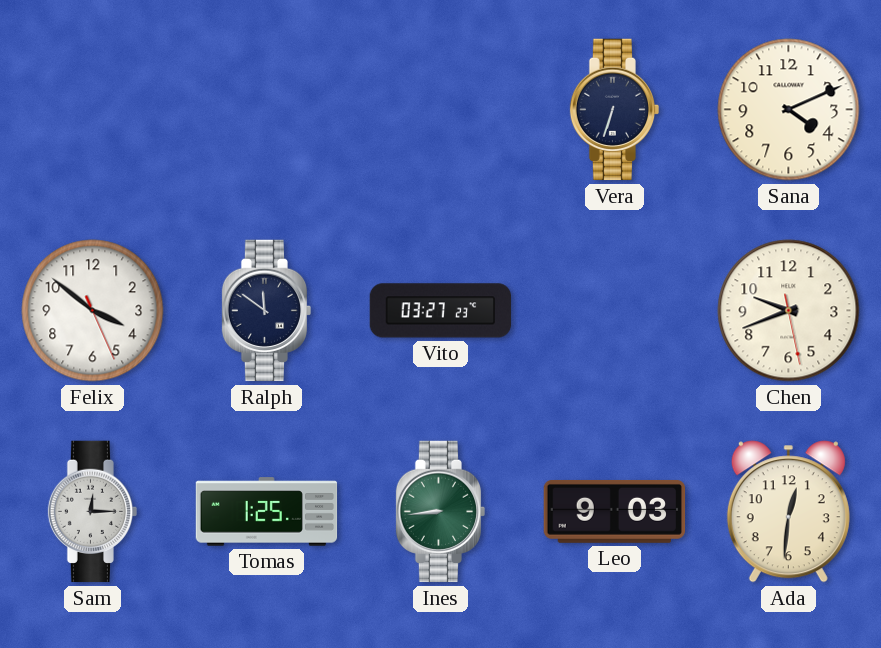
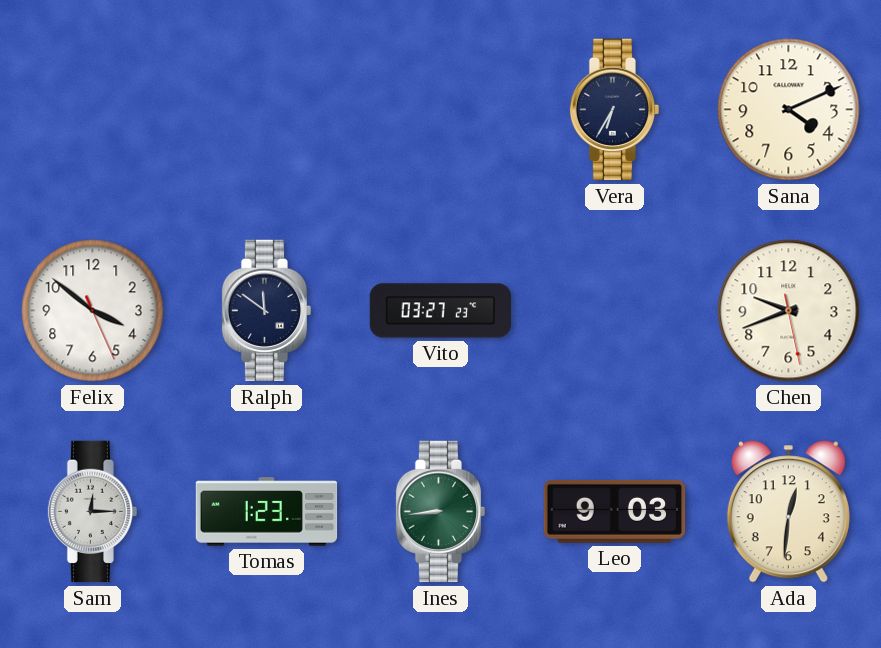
Vera: 6:33 -> 6:35 (615, 110)
Tomas: 1:25 -> 1:23 (267, 512)
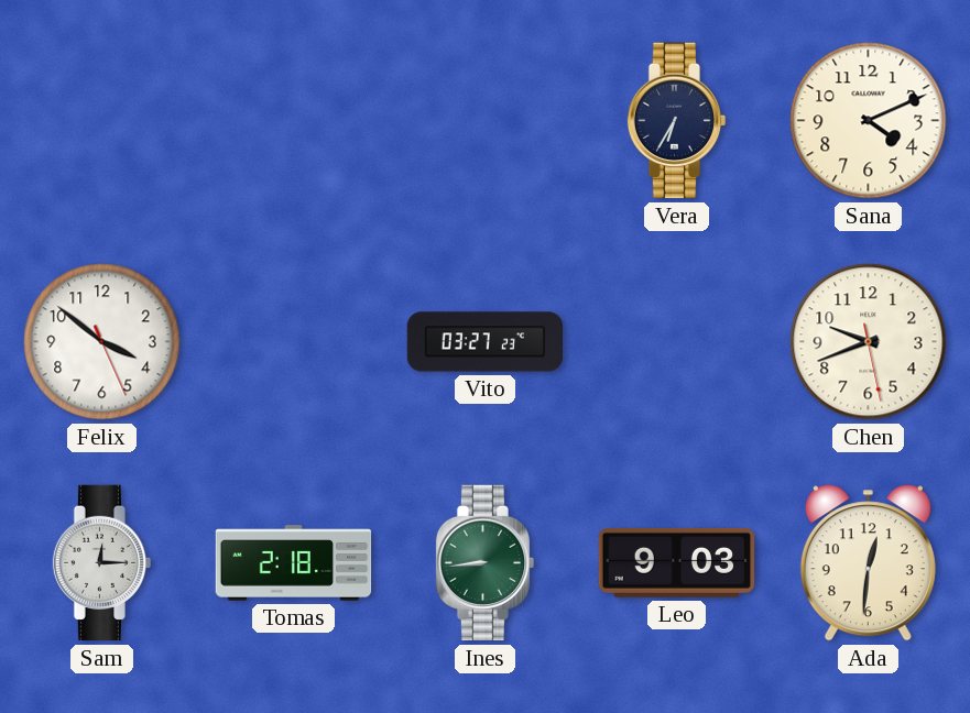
Ralph: 11:51 -> none (267, 311)
Tomas: 1:23 -> 2:18 (294, 563)
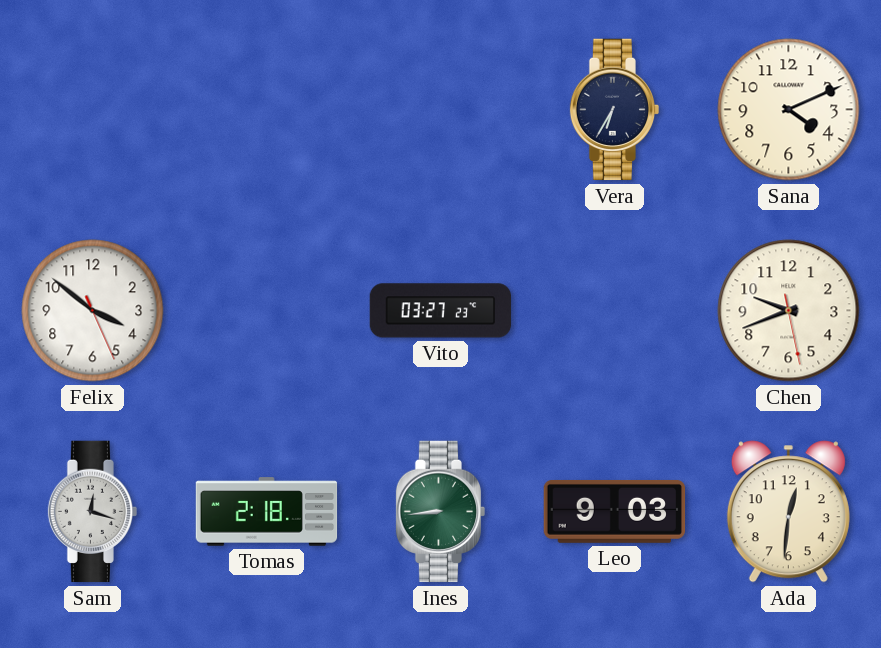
Sam: 12:15 -> 12:18 (93, 512)
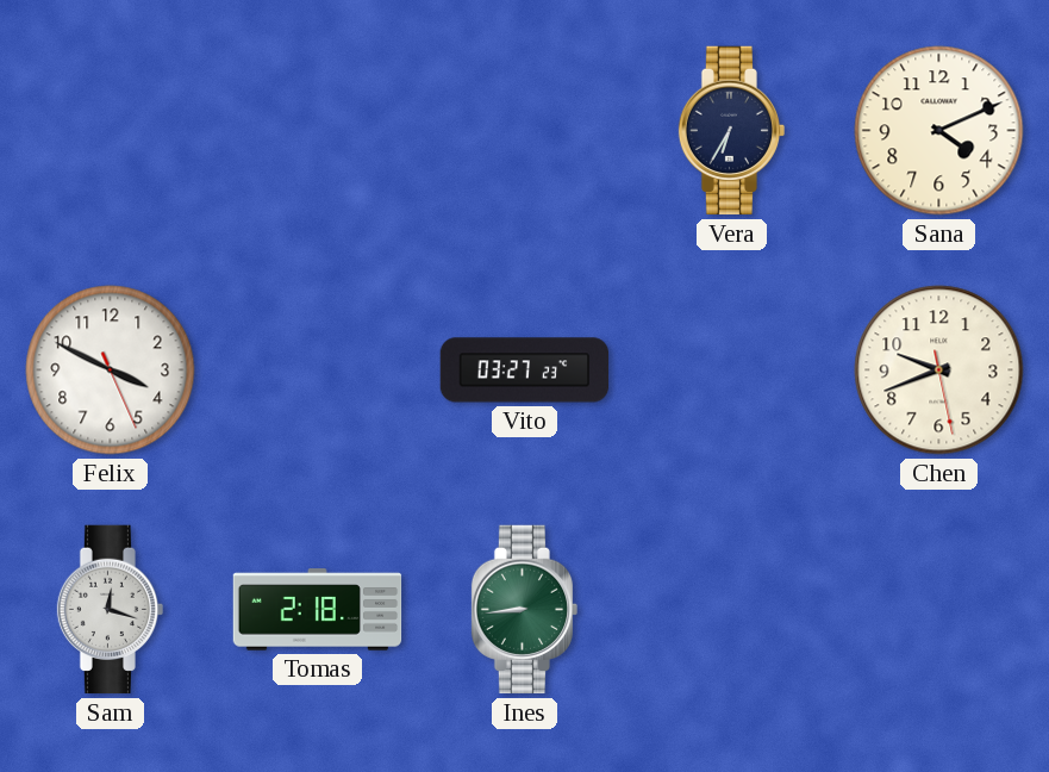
Felix: 3:51 -> 3:49 (111, 371)
Leo: 9:03 -> none (615, 511)
Ada: 12:31 -> none (788, 512)
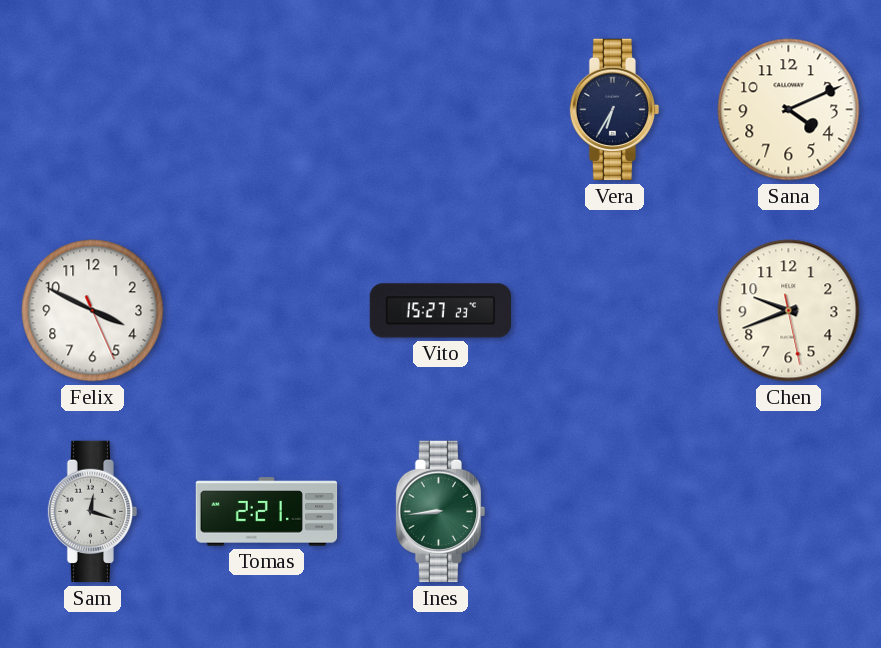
Vito: 03:27 -> 15:27 (441, 311)
Tomas: 2:18 -> 2:21 (267, 512)
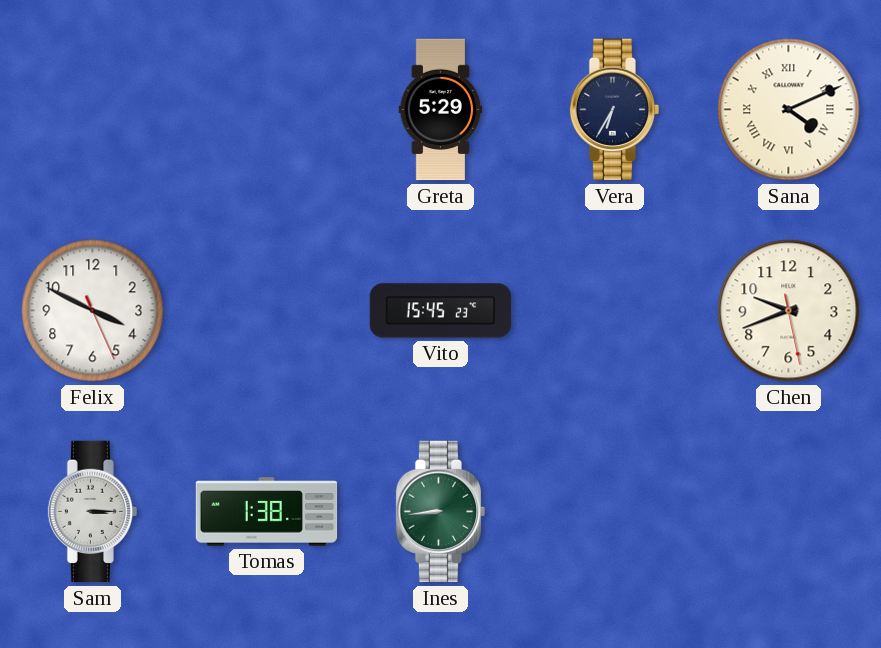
Greta: none -> 5:29 (440, 110)
Sana numerals: Arabic -> Roman (789, 110)
Vito: 15:27 -> 15:45 (441, 311)
Sam: 12:18 -> 3:15 (93, 512)
Tomas: 2:21 -> 1:38 (267, 512)
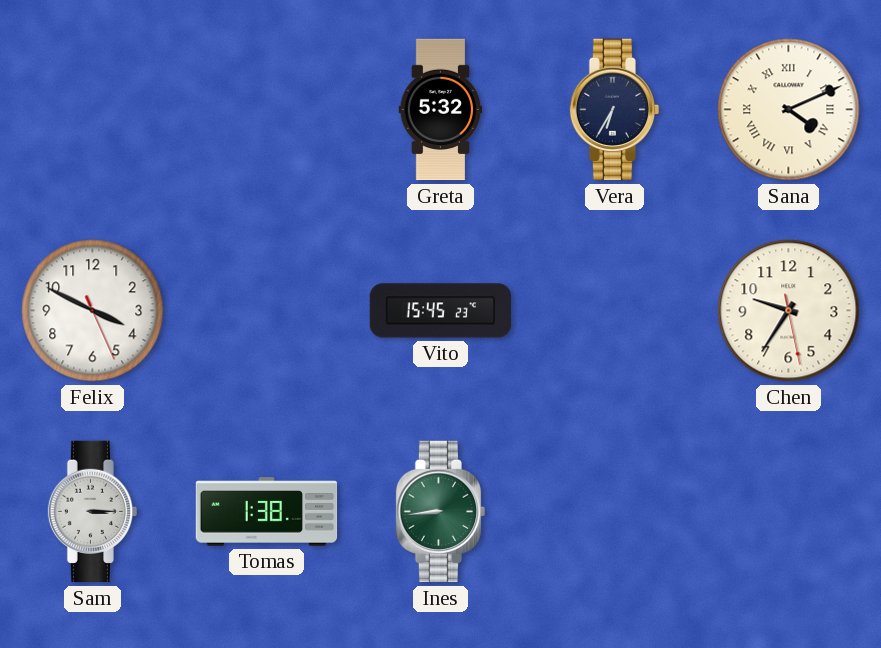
Greta: 5:29 -> 5:32 (440, 110)
Chen: 9:41 -> 9:35 (789, 311)
